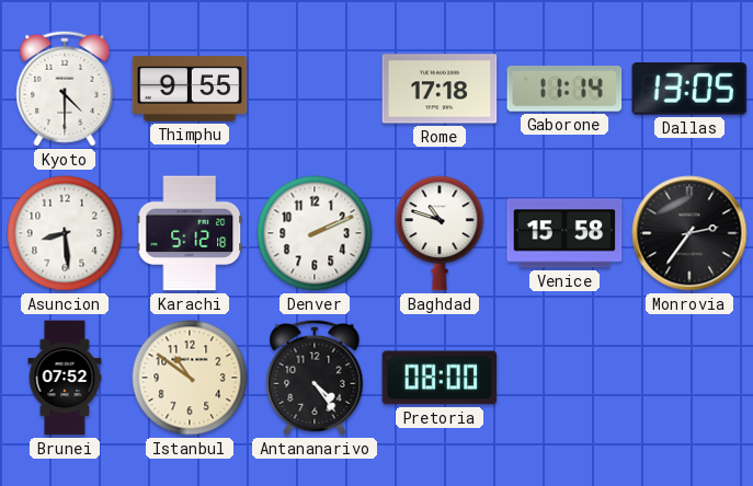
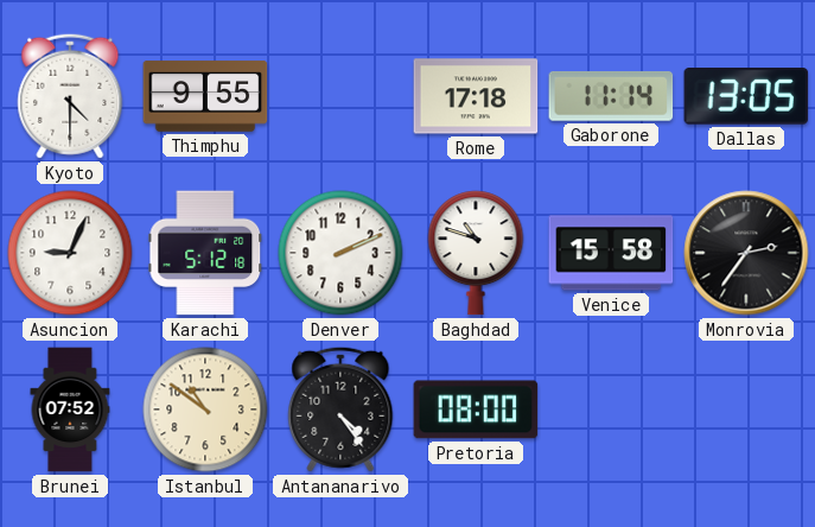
Asuncion: 8:29 -> 9:04 (70, 253)
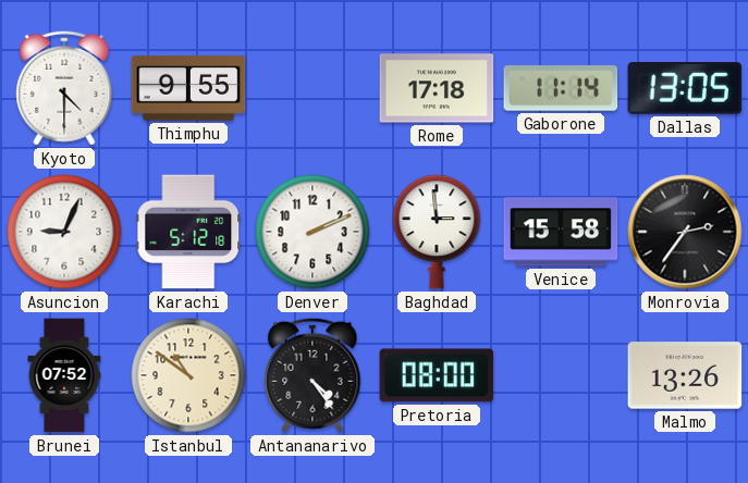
Baghdad: 10:48 -> 2:59 (437, 232)
Malmo: none -> 13:26 (685, 375)
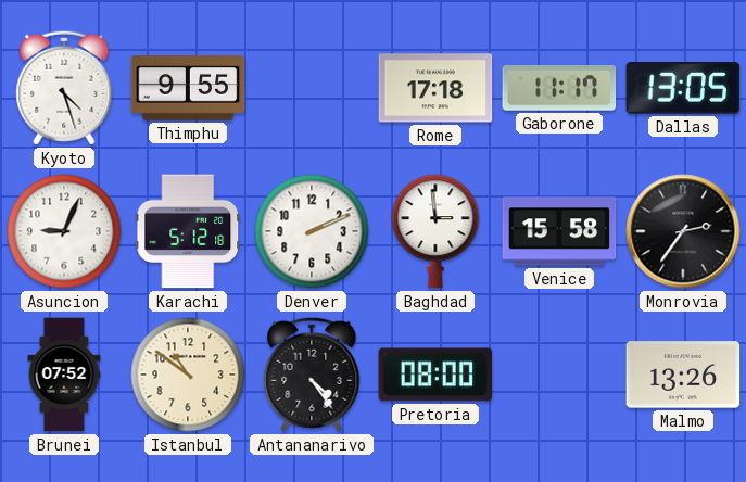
Kyoto: 4:30 -> 4:27 (64, 88)
Gaborone: 11:14 -> 11:17 (559, 88)
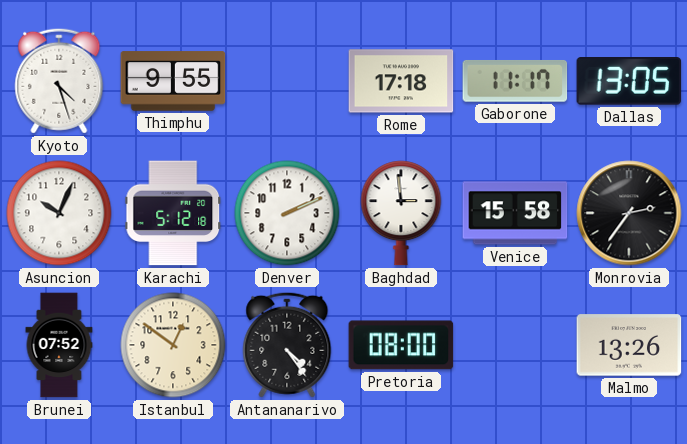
Asuncion: 9:04 -> 10:04 (59, 213)
Istanbul: 10:51 -> 12:51 (173, 345)
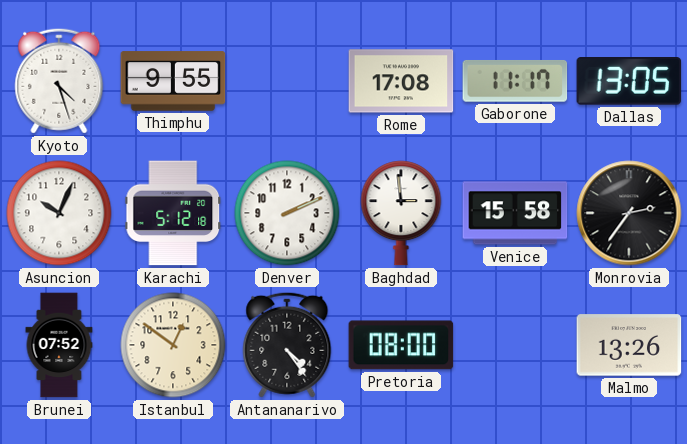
Rome: 17:18 -> 17:08 (401, 81)
